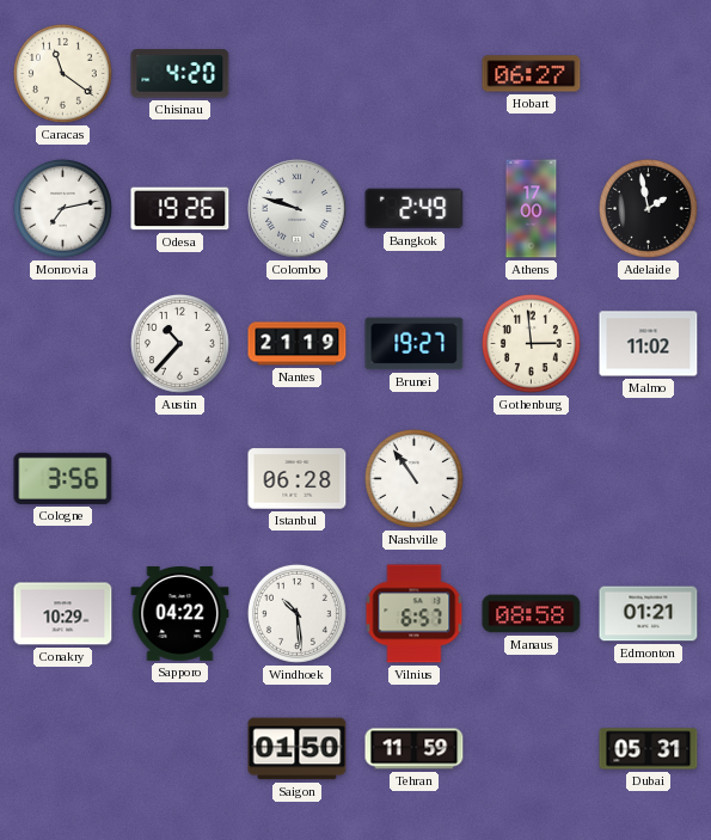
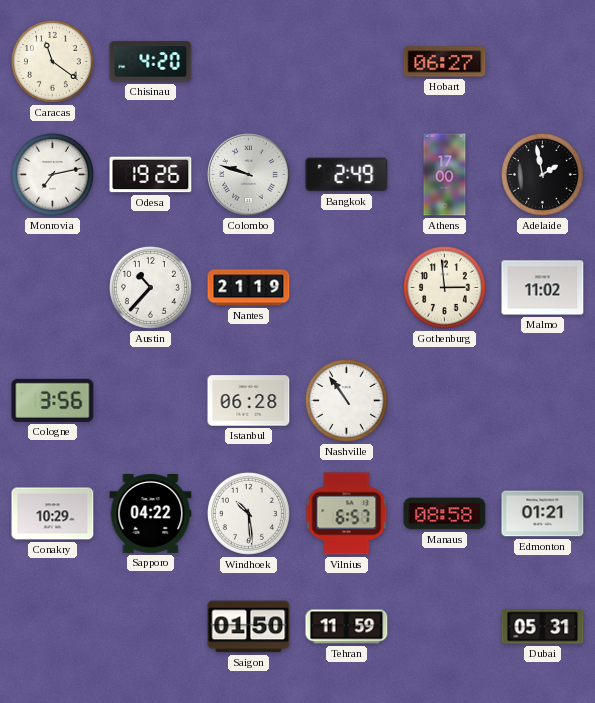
Brunei: 19:27 -> none (415, 344)
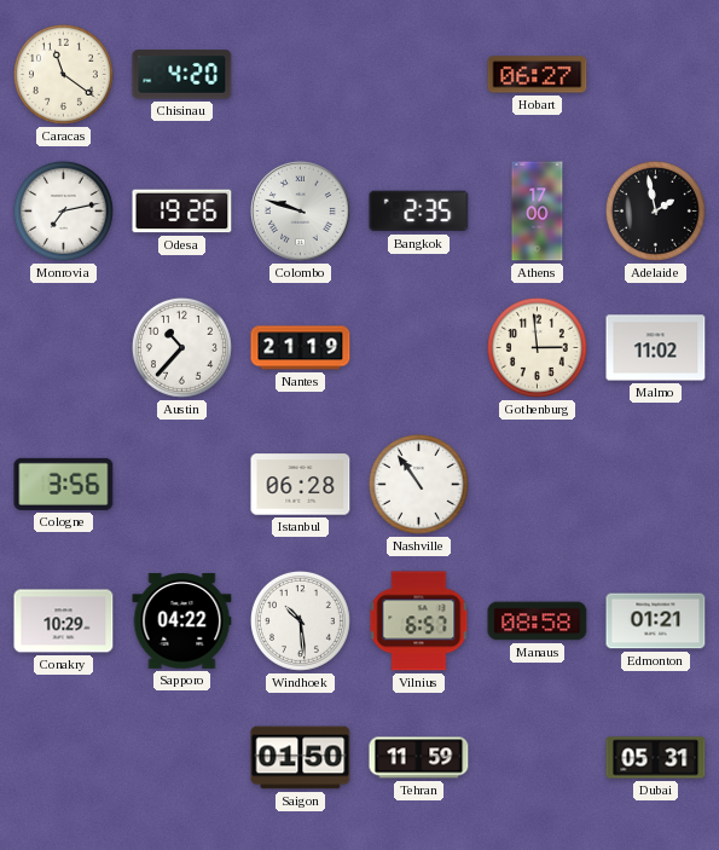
Bangkok: 2:49 -> 2:35 (419, 212)
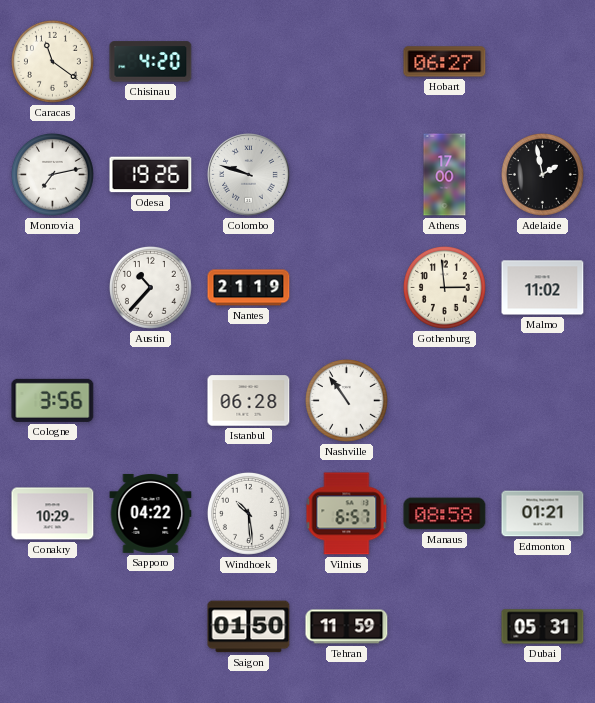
Bangkok: 2:35 -> none (419, 212)
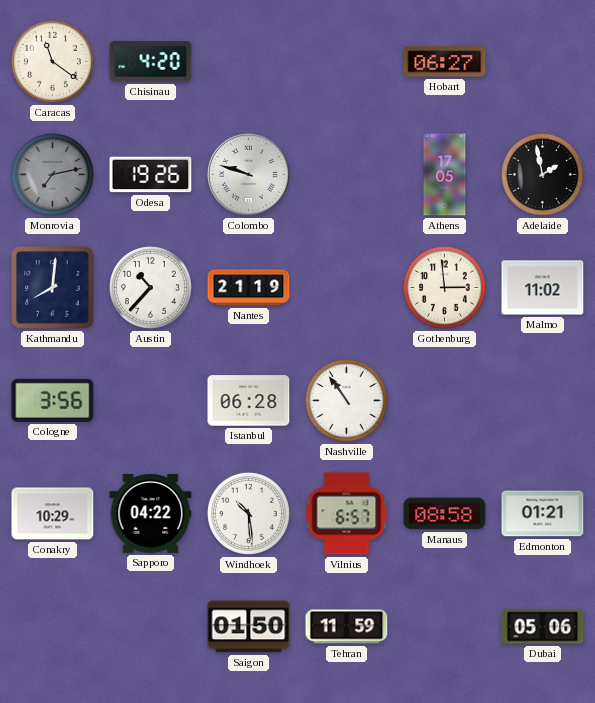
Monrovia dial: white -> grey (52, 174)
Athens: 17:00 -> 17:05 (445, 175)
Kathmandu: none -> 8:01 (53, 288)
Dubai: 05:31 -> 05:06 (543, 627)
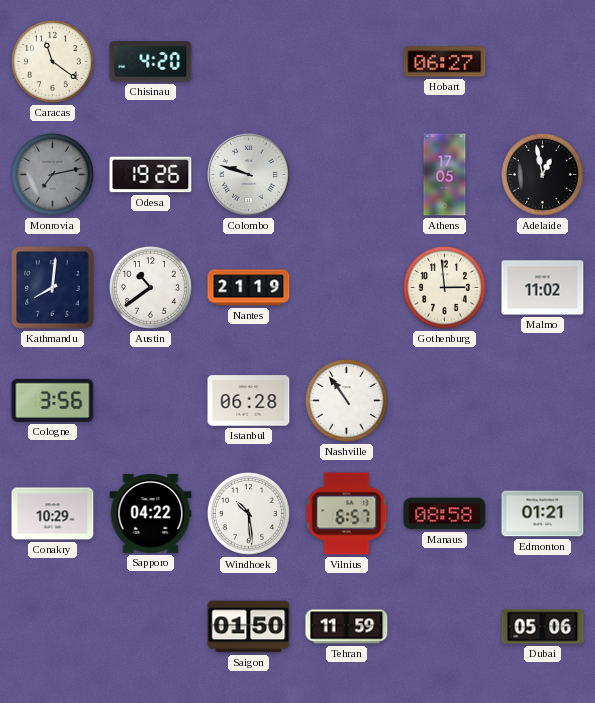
Adelaide: 1:58 -> 12:58 (542, 174)
Austin: 10:37 -> 10:39 (150, 287)
